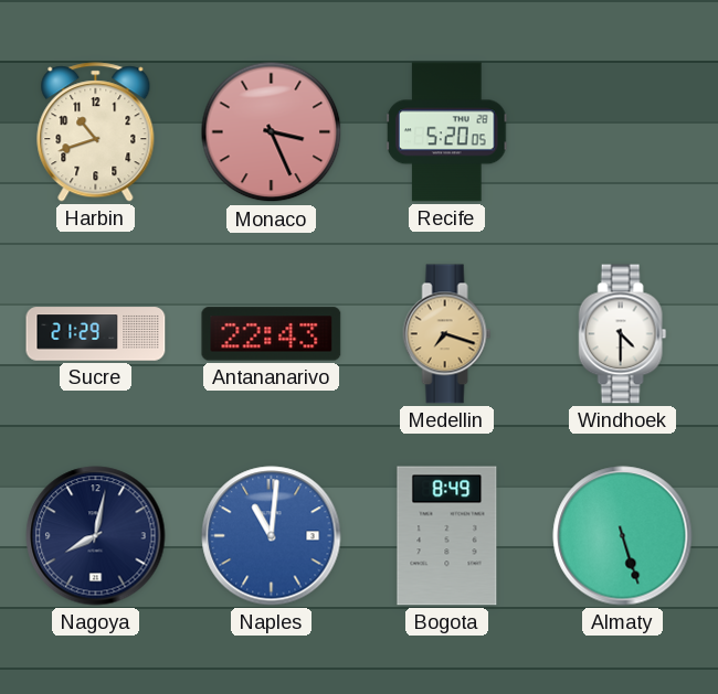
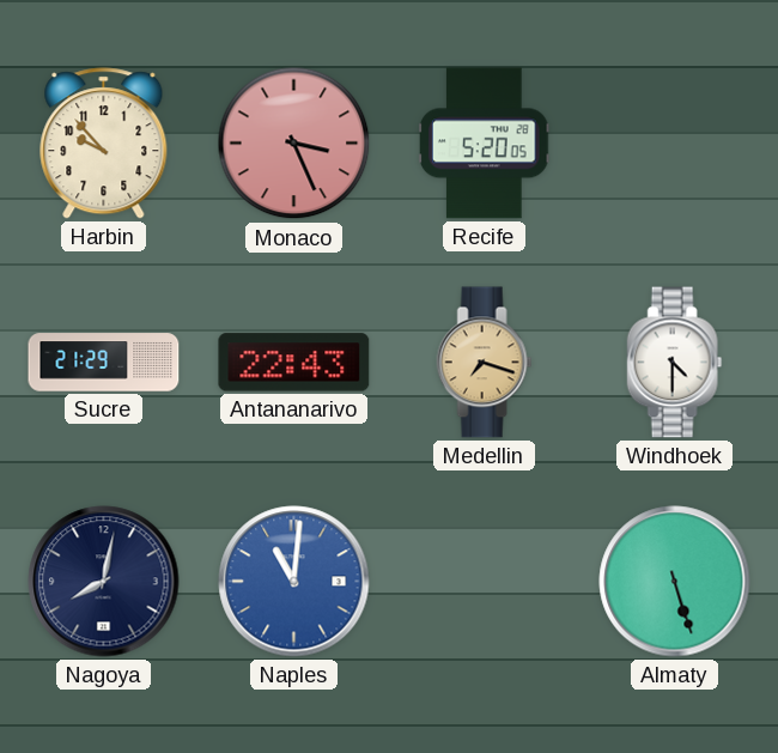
Harbin: 10:42 -> 9:53 (104, 144)
Bogota: 8:49 -> none (447, 536)
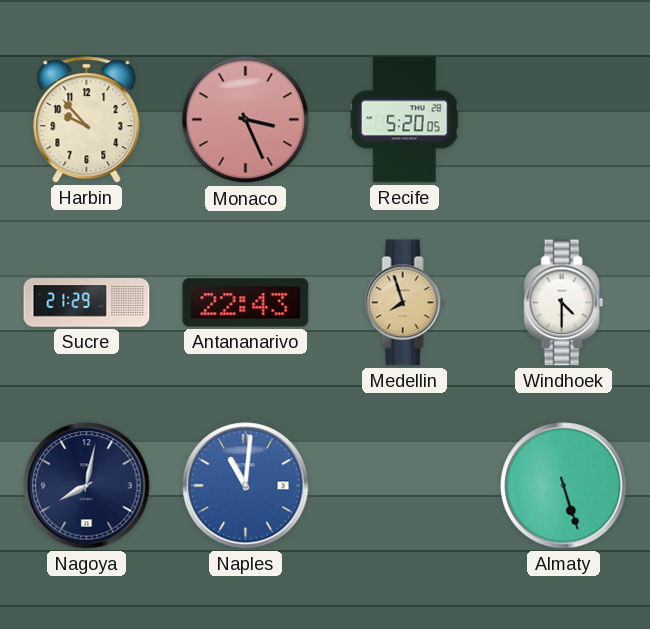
Medellin: 7:18 -> 7:57 (405, 303)
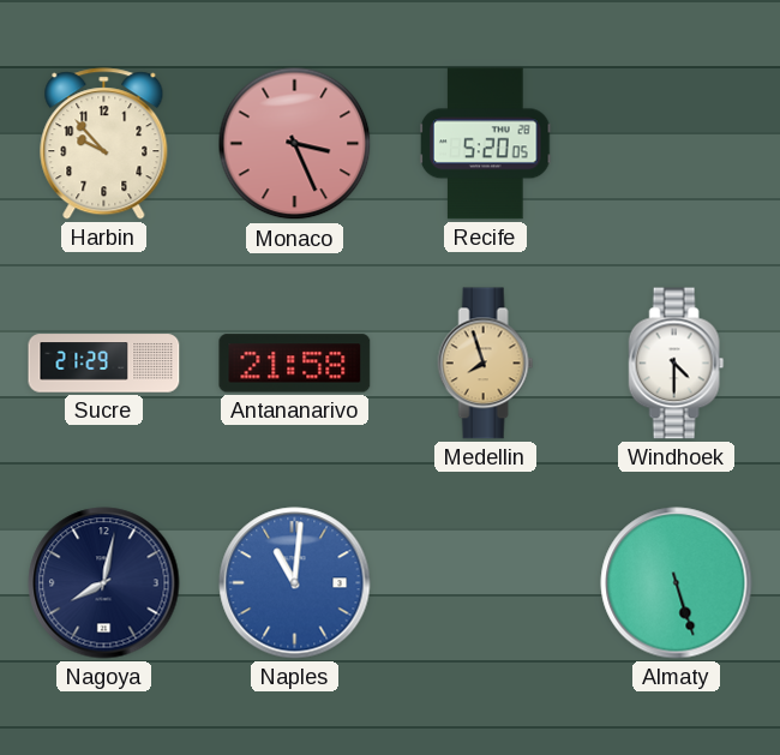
Antananarivo: 22:43 -> 21:58 (295, 364)
